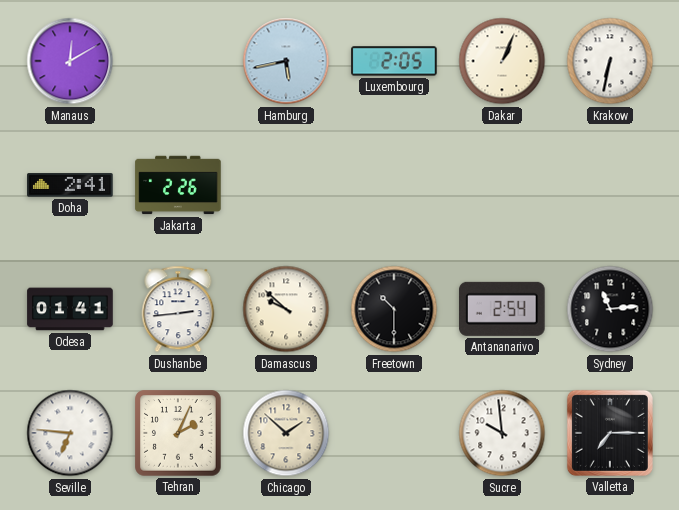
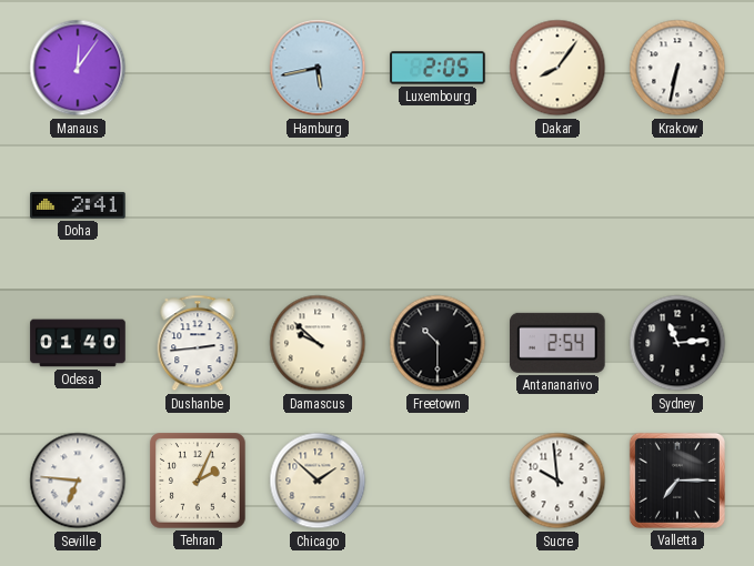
Manaus: 12:10 -> 12:06 (78, 68)
Dakar: 1:04 -> 8:06 (557, 68)
Jakarta: 2:26 -> none (178, 185)
Odesa: 01:41 -> 01:40 (78, 343)
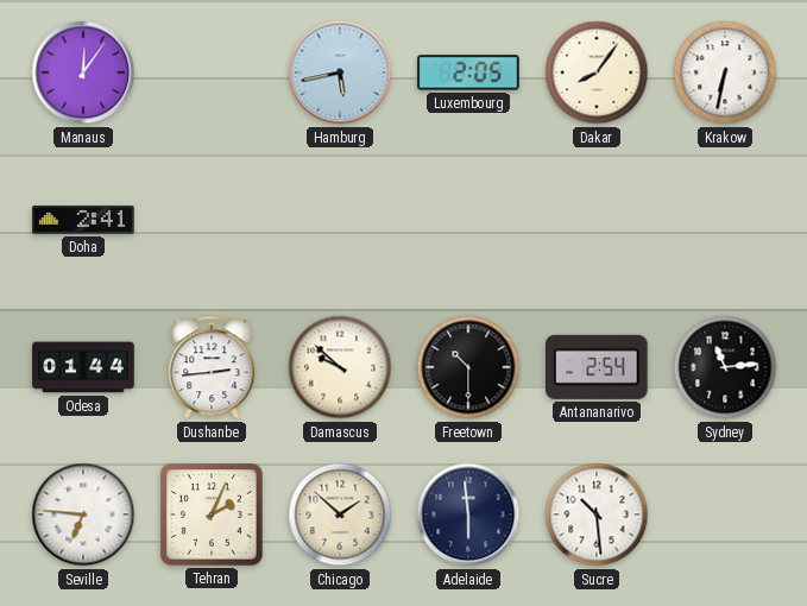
Odesa: 01:40 -> 01:44 (83, 367)
Adelaide: none -> 5:59 (468, 515)
Sucre: 9:59 -> 10:29 (597, 515)
Valletta: 7:15 -> none (677, 481)
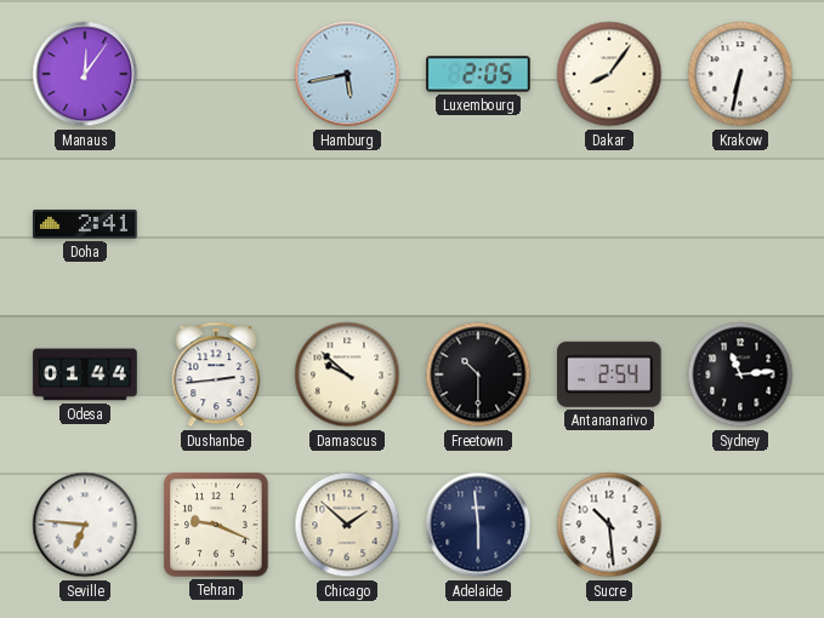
Tehran: 2:04 -> 9:19 (216, 525)
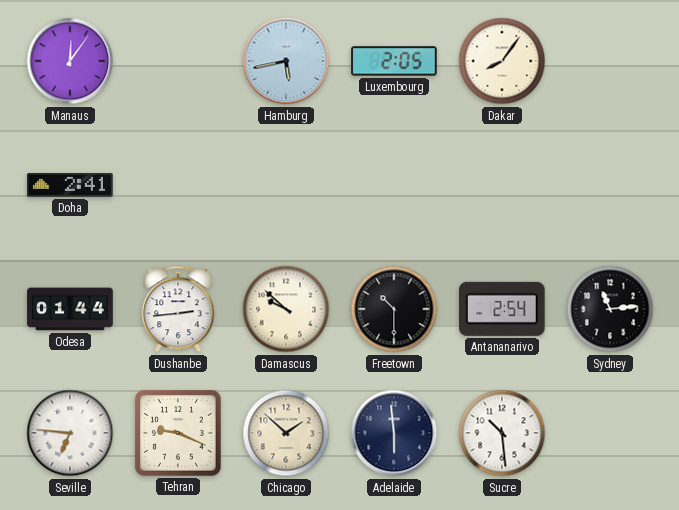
Krakow: 6:32 -> none (740, 74)
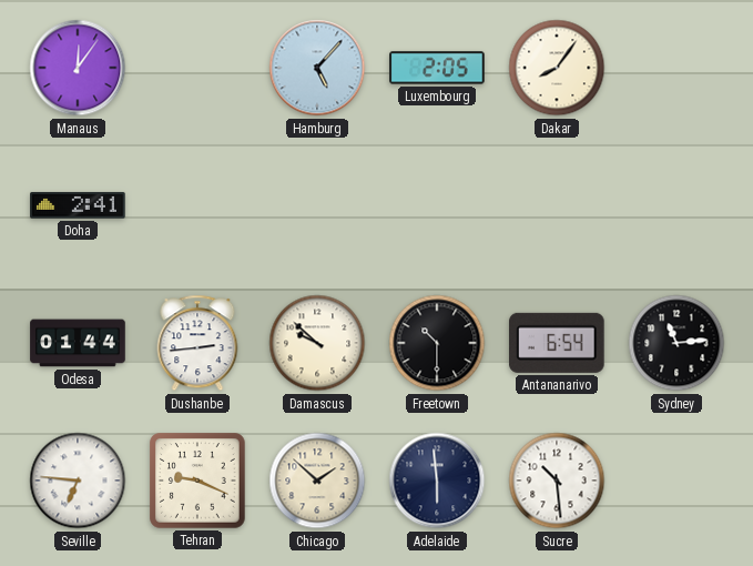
Hamburg: 5:43 -> 5:07 (317, 68)
Antananarivo: 2:54 -> 6:54 (558, 343)
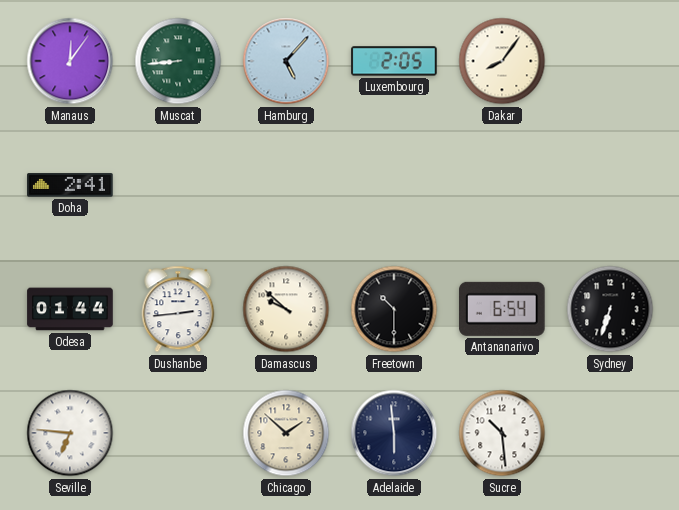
Muscat: none -> 8:44 (178, 61)
Sydney: 11:14 -> 6:33 (610, 309)
Tehran: 9:19 -> none (197, 481)
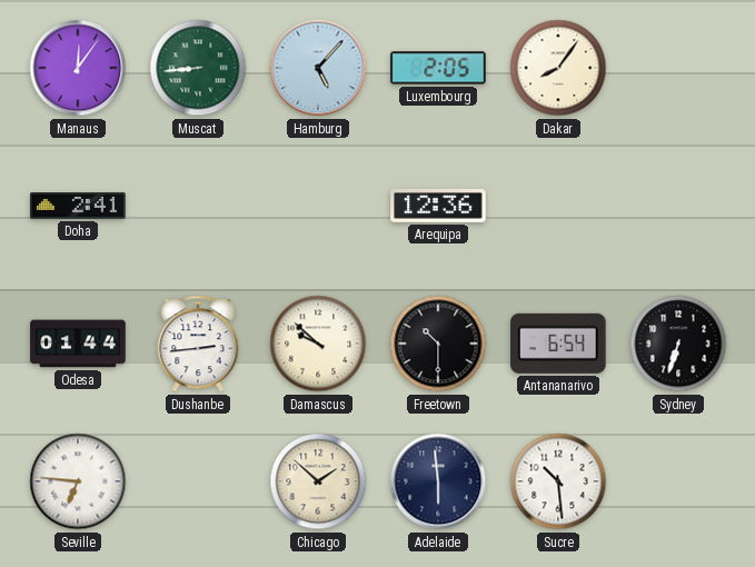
Arequipa: none -> 12:36 (438, 206)
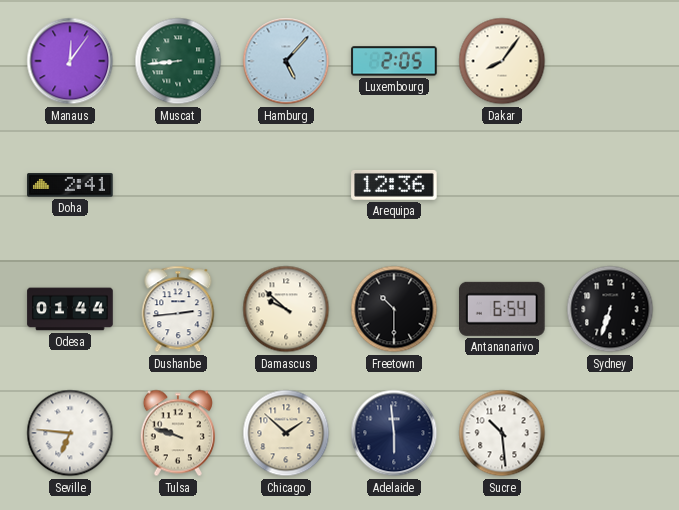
Tulsa: none -> 9:48 (178, 433)
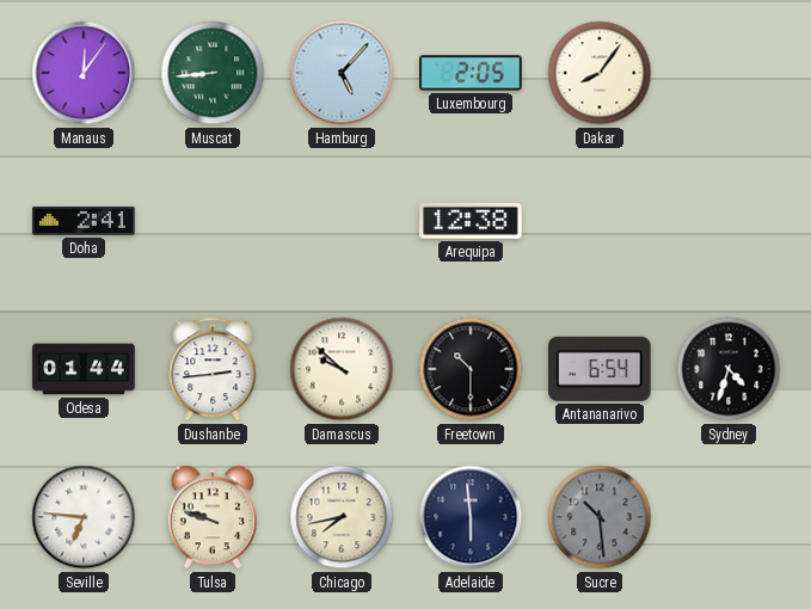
Arequipa: 12:36 -> 12:38 (471, 221)
Sydney: 6:33 -> 4:33 (729, 369)
Chicago: 1:52 -> 7:43 (342, 517)
Sucre dial: white -> grey (600, 517)
